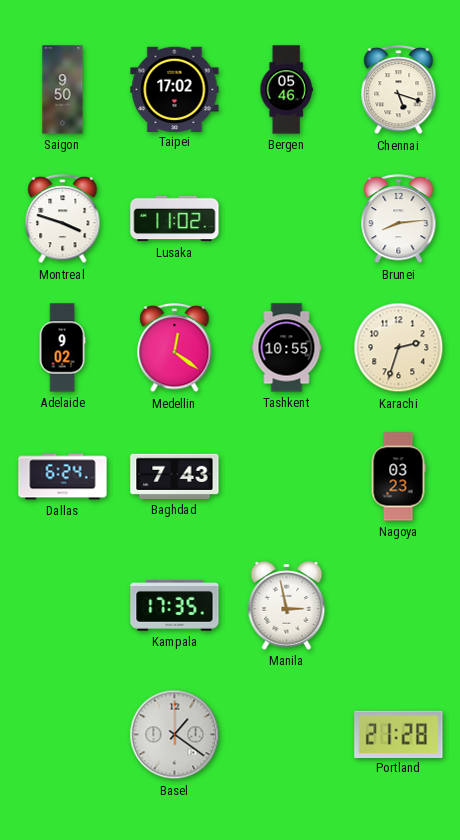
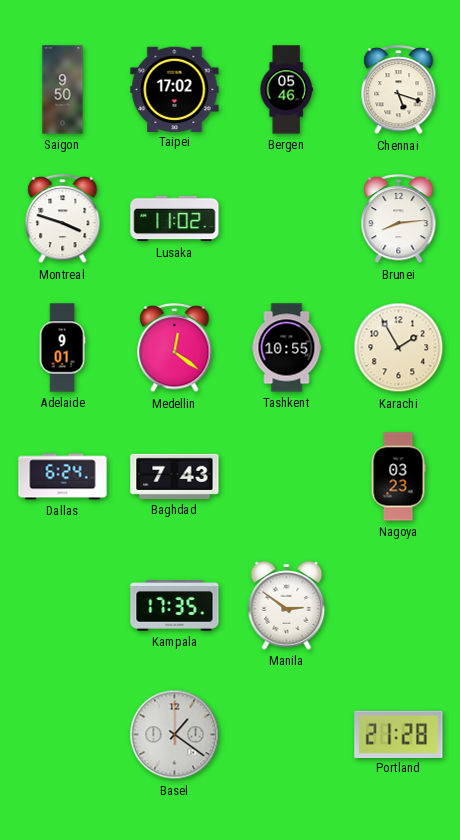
Adelaide: 9:02 -> 9:01 (62, 348)
Karachi: 2:33 -> 1:55 (399, 348)
Manila: 2:58 -> 2:51 (287, 606)
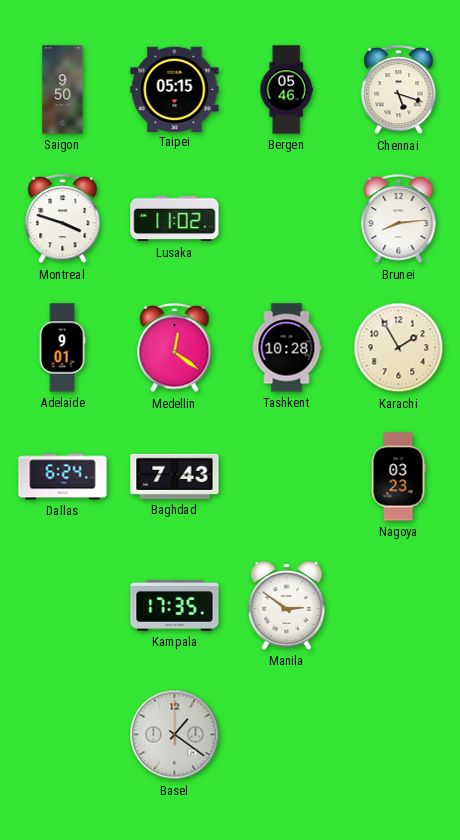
Taipei: 17:02 -> 05:15 (175, 89)
Tashkent: 10:55 -> 10:28 (287, 348)
Portland: 21:28 -> none (399, 734)
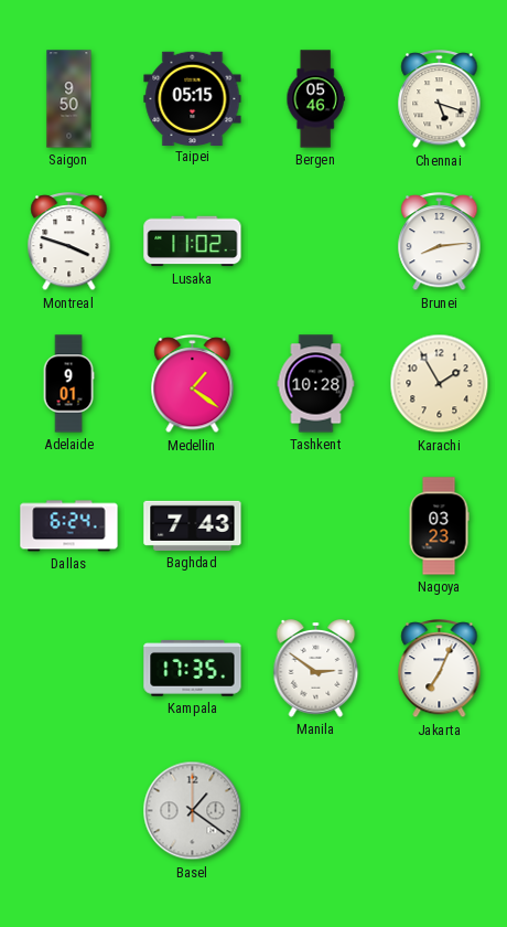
Medellin: 12:21 -> 1:21 (193, 385)
Jakarta: none -> 7:04 (440, 670)
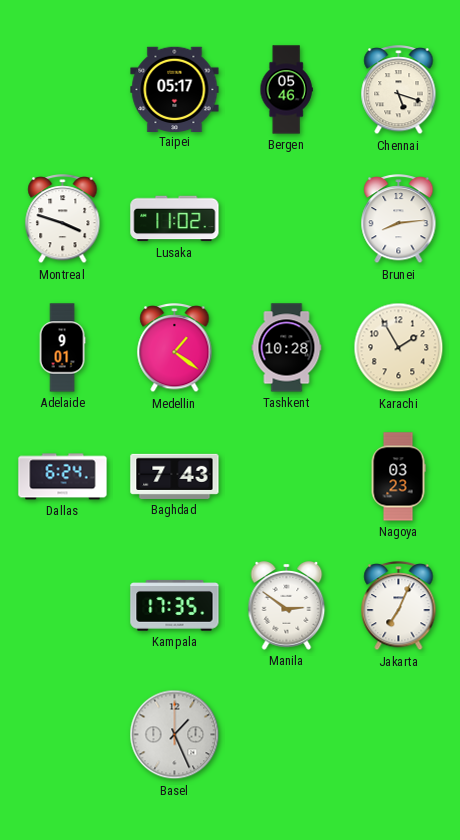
Saigon: 9:50 -> none (69, 99)
Taipei: 05:15 -> 05:17 (175, 89)
Basel: 1:21 -> 1:26 (175, 735)
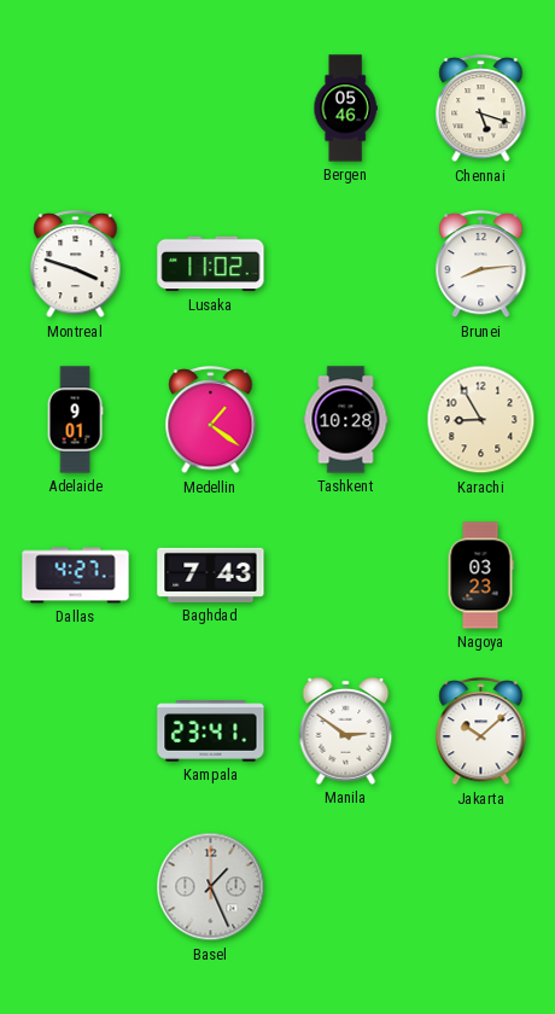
Taipei: 05:17 -> none (175, 89)
Karachi: 1:55 -> 8:55 (481, 420)
Dallas: 6:24 -> 4:27 (76, 576)
Kampala: 17:35 -> 23:41 (211, 732)
Jakarta: 7:04 -> 10:08 (481, 733)
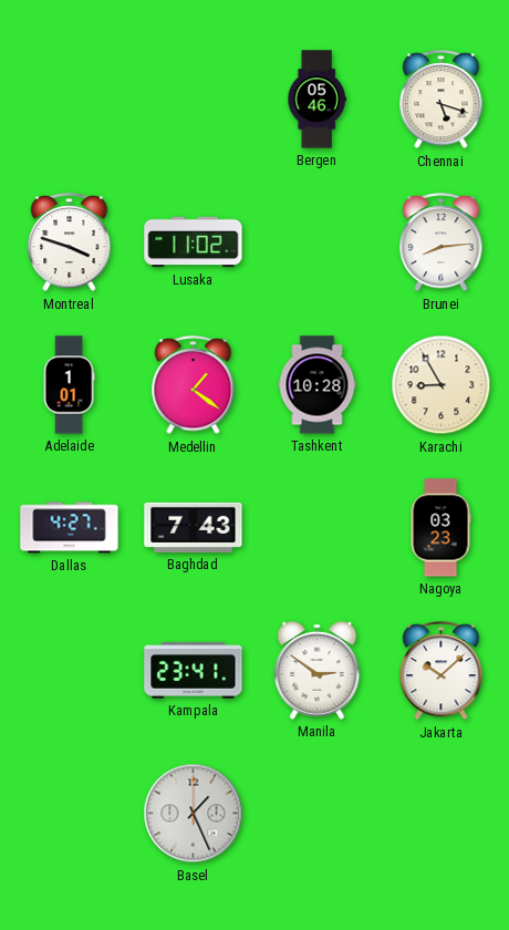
Adelaide: 9:01 -> 1:01 (69, 385)
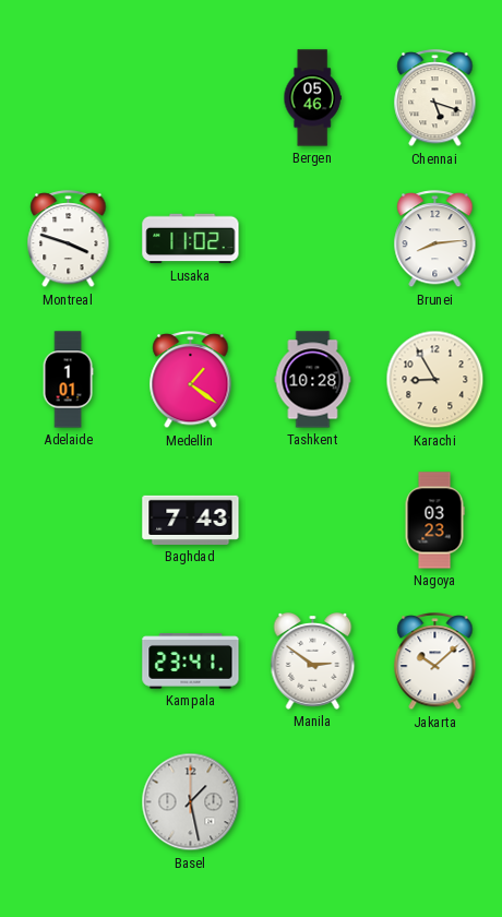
Dallas: 4:27 -> none (70, 528)
Basel: 1:26 -> 1:28 (191, 802)
